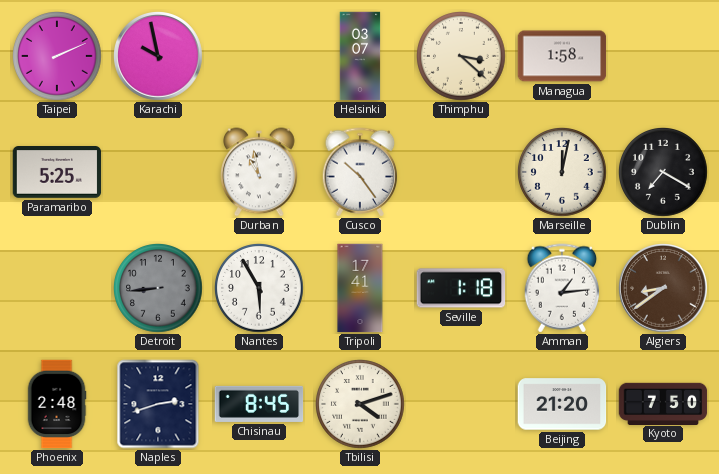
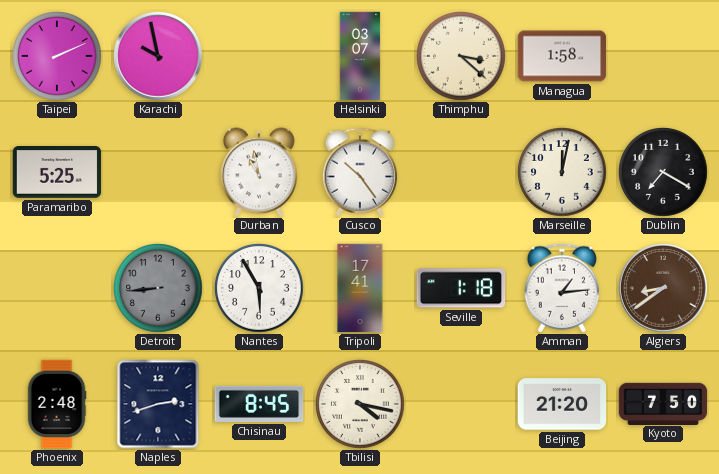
Tbilisi: 4:12 -> 4:17 (360, 404)
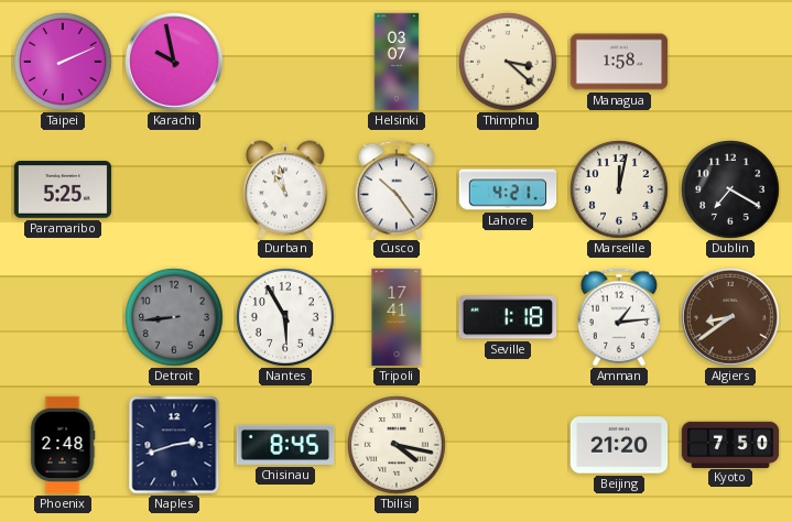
Lahore: none -> 4:21 (508, 189)
